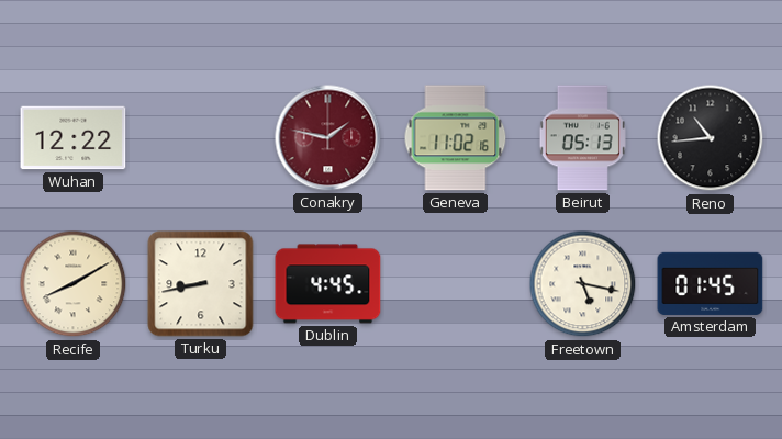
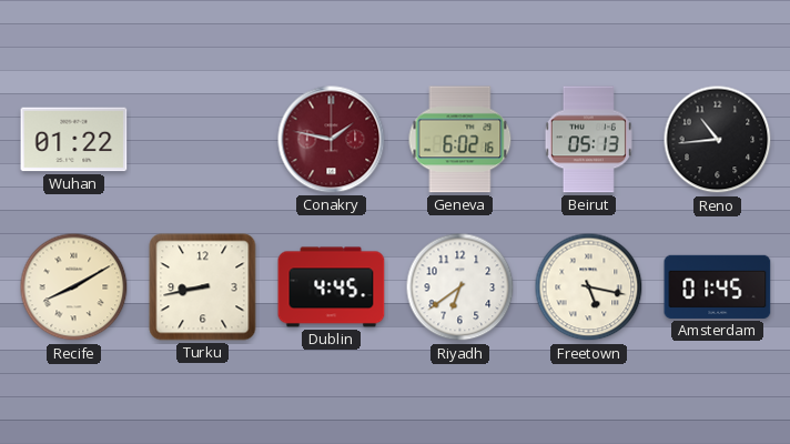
Wuhan: 12:22 -> 01:22 (74, 140)
Geneva: 11:02 -> 6:02 (460, 140)
Riyadh: none -> 6:39 (460, 287)
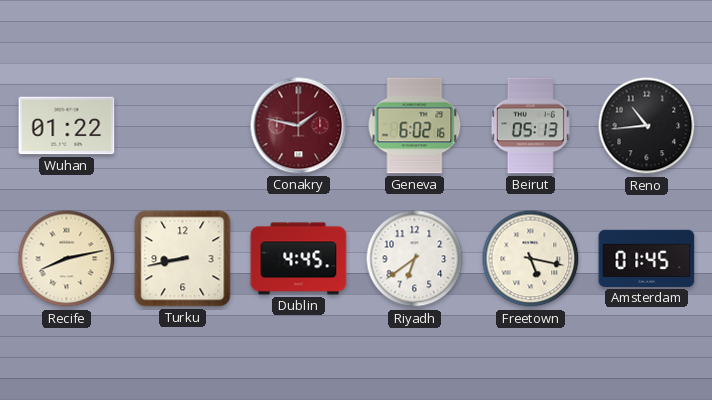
Recife: 8:10 -> 8:13 (67, 259)
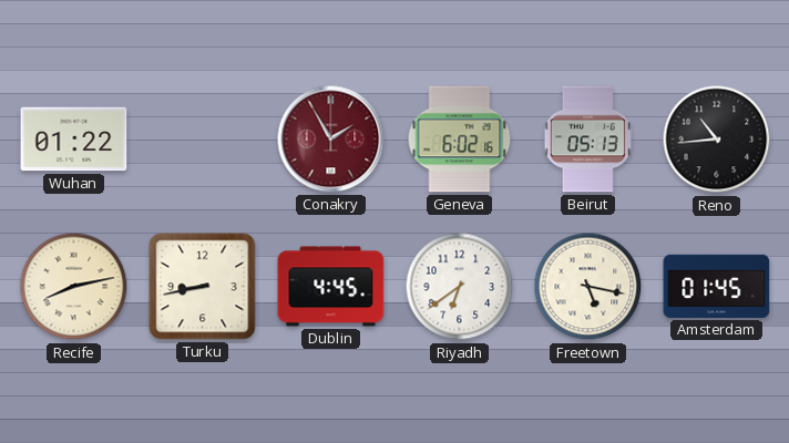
Conakry: 1:47 -> 1:55 (331, 140)
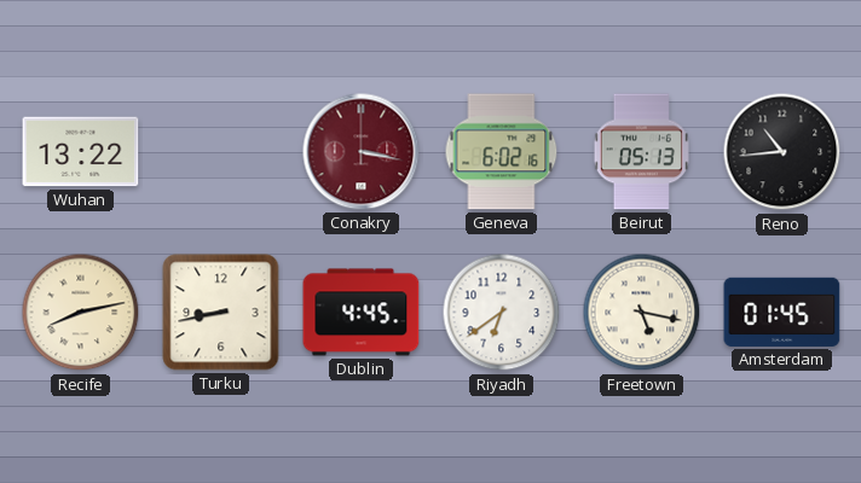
Wuhan: 01:22 -> 13:22 (81, 152)
Conakry: 1:55 -> 3:17 (362, 152)
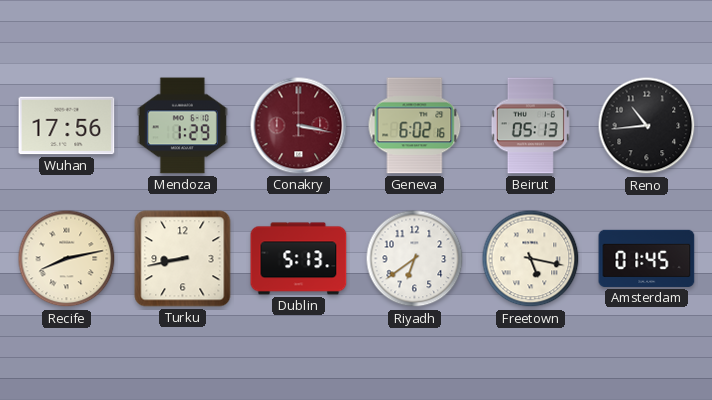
Wuhan: 13:22 -> 17:56 (67, 126)
Mendoza: none -> 1:29 (182, 126)
Dublin: 4:45 -> 5:13 (299, 259)
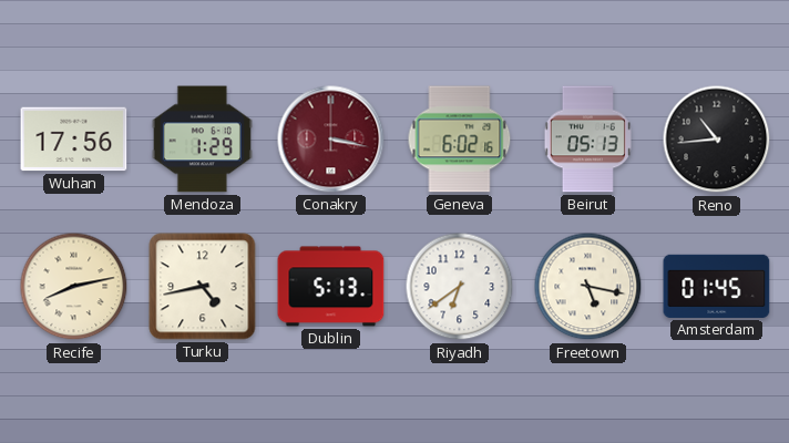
Turku: 8:43 -> 4:43 (203, 287)
